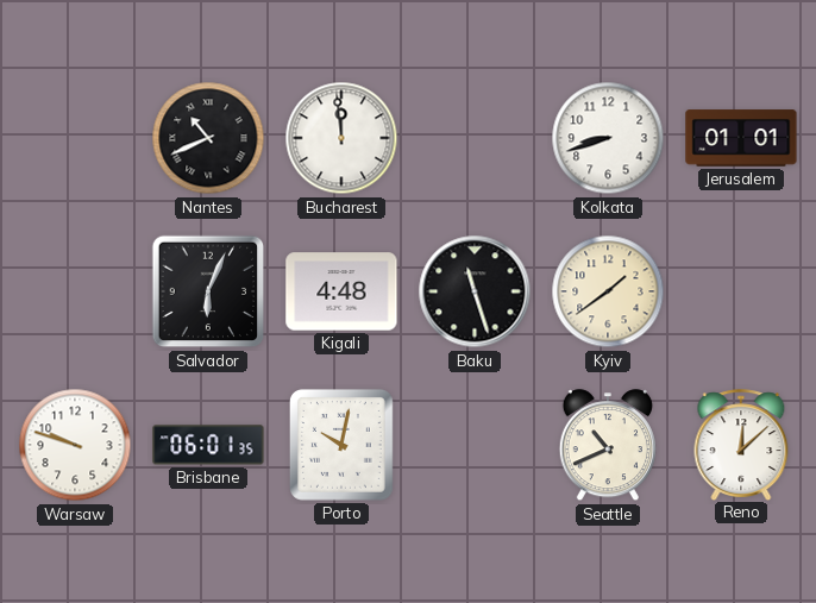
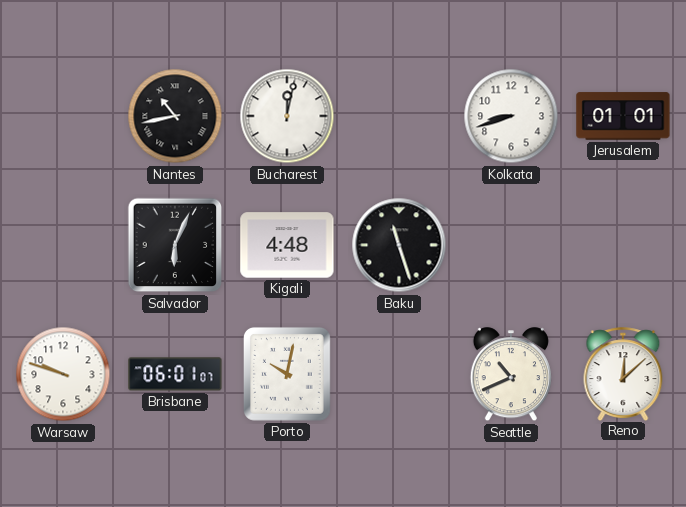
Nantes: 10:41 -> 10:43 (175, 116)
Bucharest: 11:59 -> 12:02 (287, 116)
Kyiv: 1:39 -> none (608, 291)
Brisbane: 06:01:35 -> 06:01:07 (175, 374)
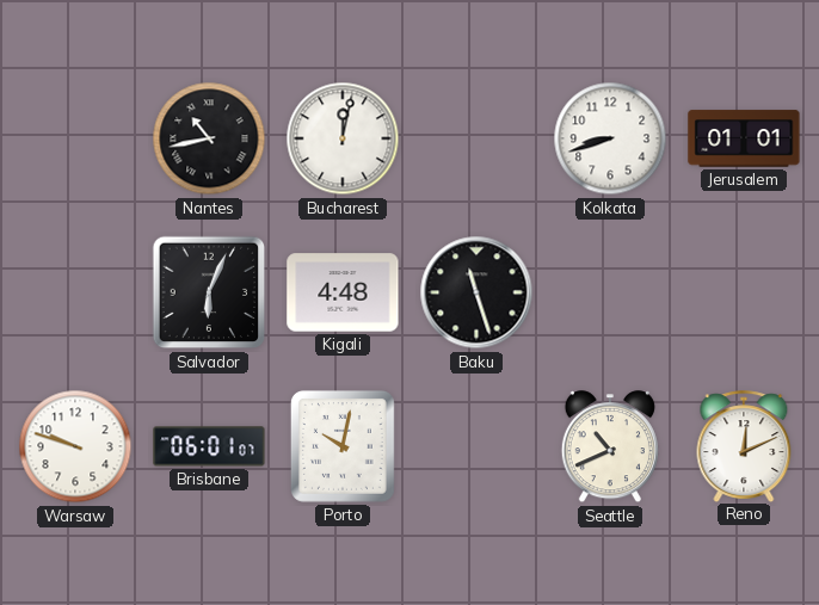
Reno: 12:08 -> 12:11 (744, 446)
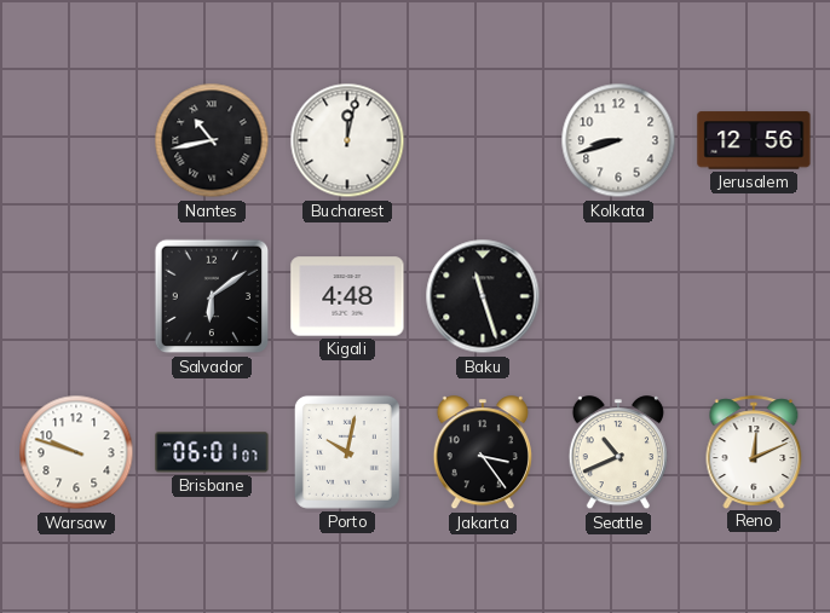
Jerusalem: 01:01 -> 12:56 (754, 140)
Salvador: 6:04 -> 6:09 (212, 296)
Jakarta: none -> 3:24 (483, 453)
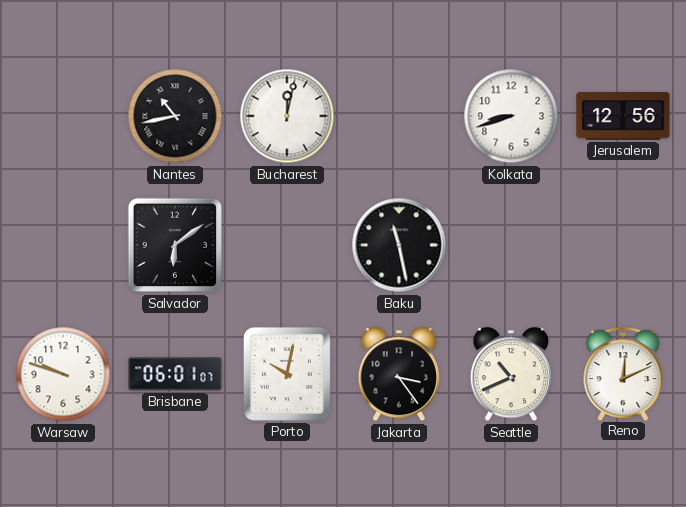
Kigali: 4:48 -> none (347, 296)
Baku: 11:27 -> 11:28 (399, 245)
